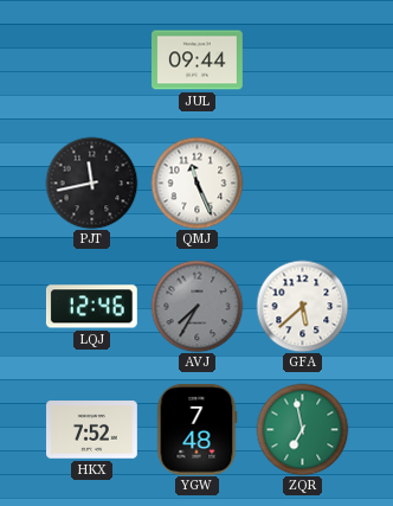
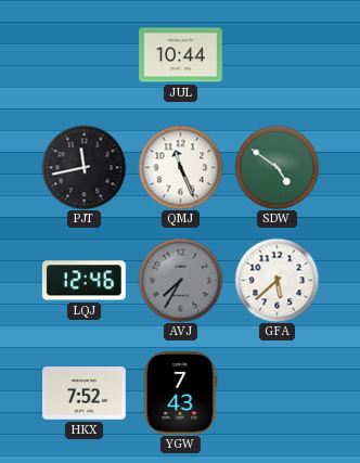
JUL: 09:44 -> 10:44 (181, 55)
SDW: none -> 4:51 (277, 167)
YGW: 7:48 -> 7:43 (180, 394)
ZQR: 6:58 -> none (302, 429)
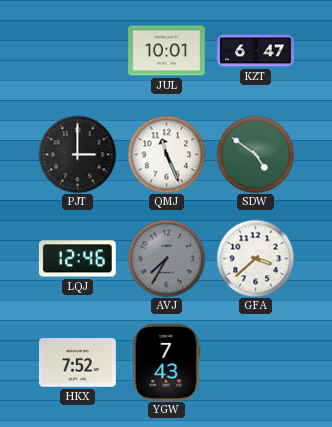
JUL: 10:44 -> 10:01 (167, 51)
KZT: none -> 6:47 (256, 51)
PJT: 11:43 -> 3:00 (77, 154)
GFA: 5:38 -> 3:38 (255, 258)
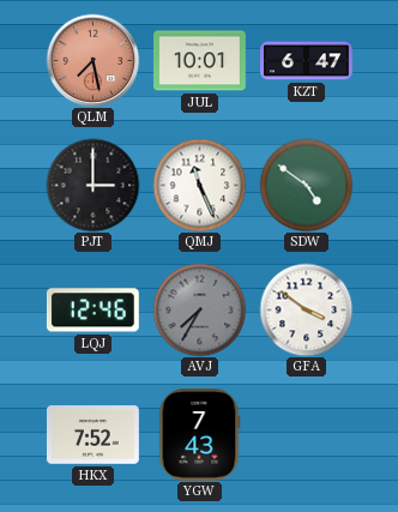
QLM: none -> 7:28 (92, 60)
GFA: 3:38 -> 3:51 (306, 309)
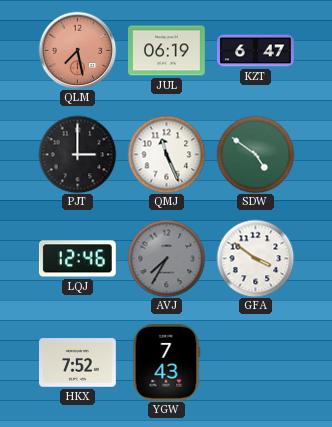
JUL: 10:01 -> 06:19 (167, 51)
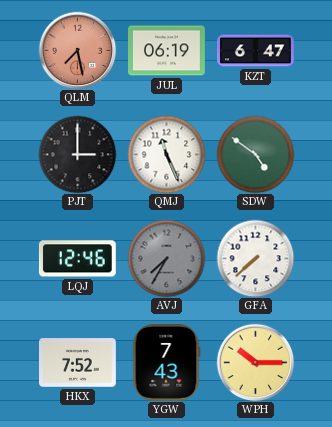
GFA: 3:51 -> 7:38 (255, 258)
WPH: none -> 10:15 (255, 362)
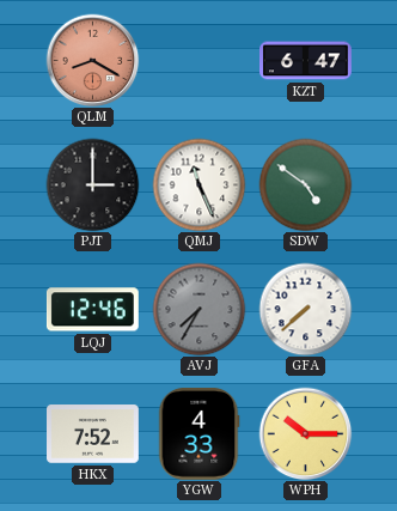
QLM: 7:28 -> 8:20 (92, 60)
JUL: 06:19 -> none (167, 51)
YGW: 7:43 -> 4:33 (198, 434)
